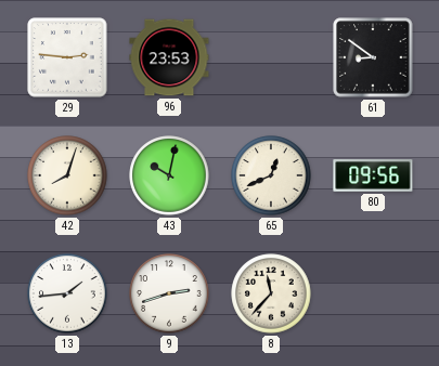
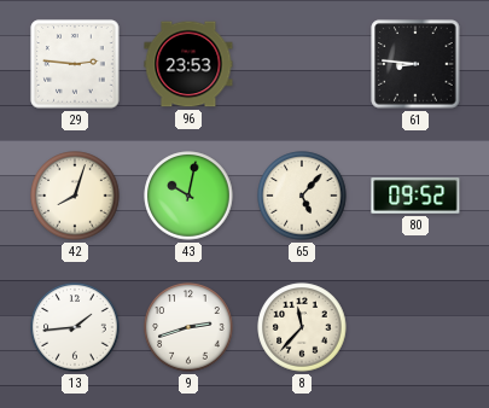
61: 8:51 -> 8:46 (415, 64)
65: 12:41 -> 5:07 (302, 196)
80: 09:56 -> 09:52 (415, 196)
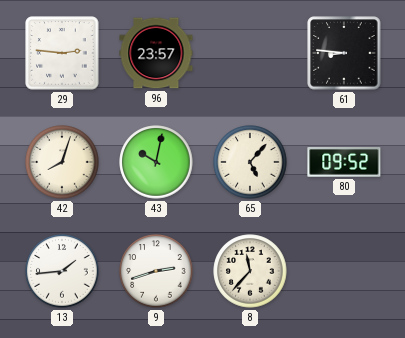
96: 23:53 -> 23:57 (156, 53)
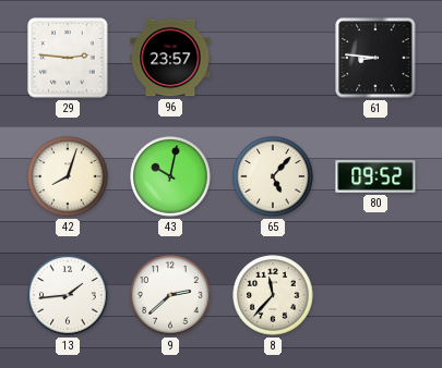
9: 2:42 -> 2:38 (170, 295)
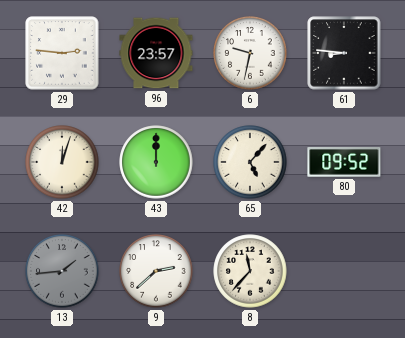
6: none -> 9:32 (250, 53)
42: 8:03 -> 12:03 (62, 162)
43: 10:02 -> 12:00 (156, 162)
13 dial: white -> grey (62, 271)
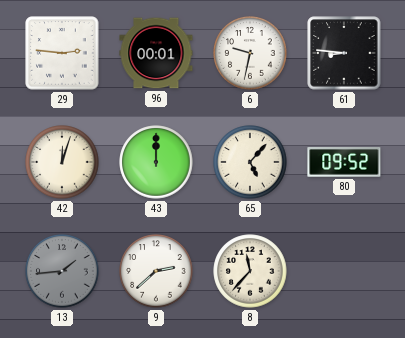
96: 23:57 -> 00:01 (156, 53)
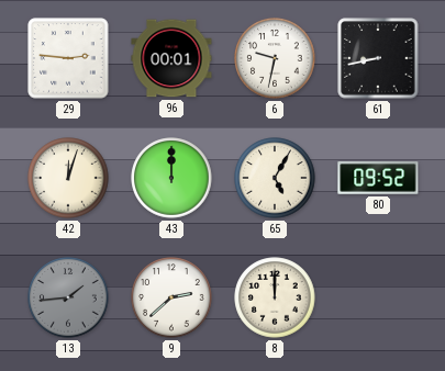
61: 8:46 -> 8:43 (378, 58)
65: 5:07 -> 5:05 (275, 178)
8: 11:37 -> 12:00 (275, 297)
